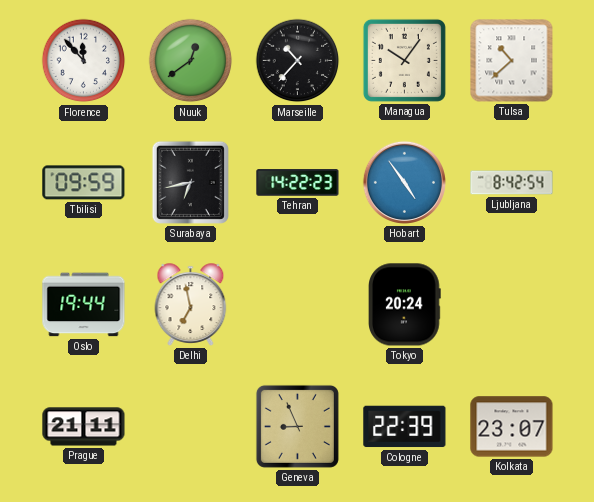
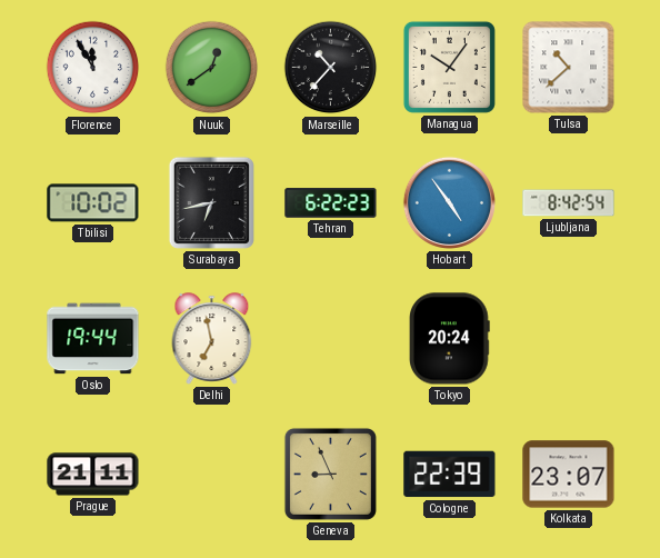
Florence: 11:53 -> 11:55 (93, 68)
Tbilisi: 09:59 -> 10:02 (93, 203)
Tehran: 14:22 -> 6:22 (331, 203)
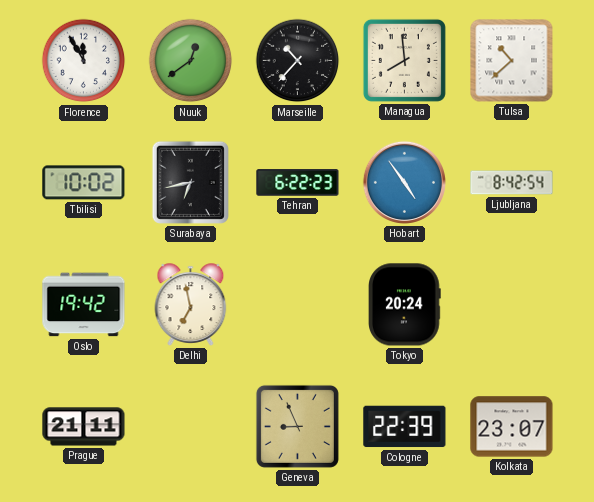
Managua: 10:06 -> 7:59 (404, 60)
Oslo: 19:44 -> 19:42 (84, 305)
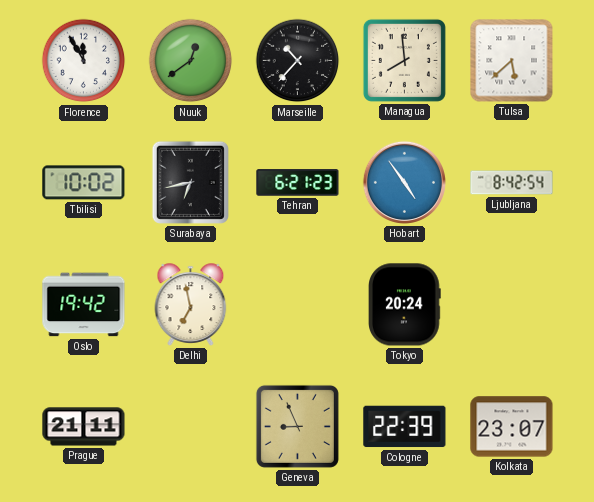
Tulsa: 10:38 -> 5:38 (512, 61)
Tehran: 6:22 -> 6:21 (298, 183)
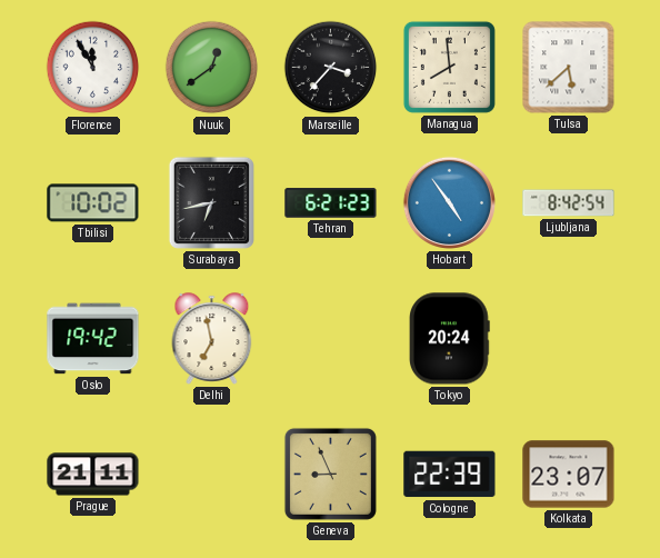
Marseille: 10:37 -> 3:37 (331, 68)
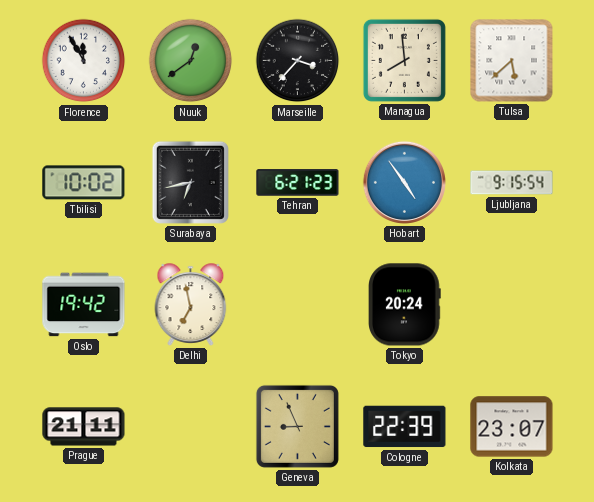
Ljubljana: 8:42 -> 9:15 (512, 183)
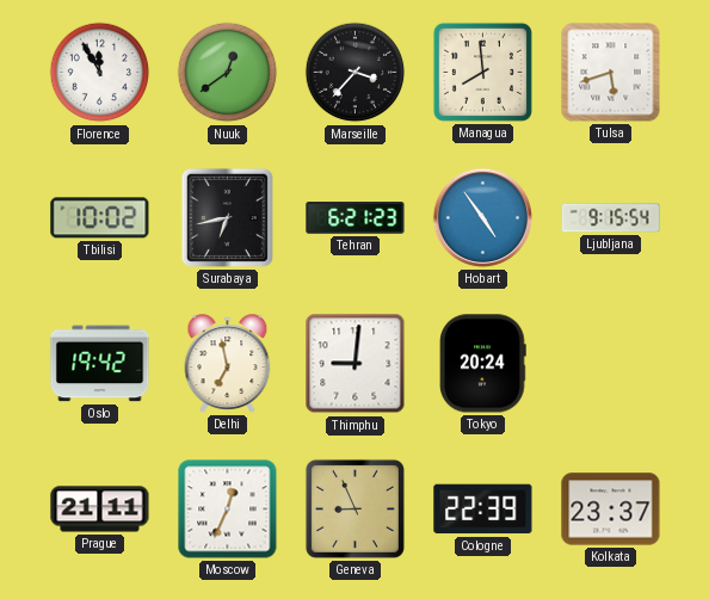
Tulsa: 5:38 -> 5:42 (611, 73)
Thimphu: none -> 9:01 (356, 364)
Moscow: none -> 12:34 (228, 510)
Kolkata: 23:07 -> 23:37 (611, 510)
